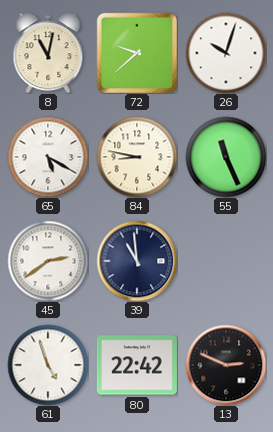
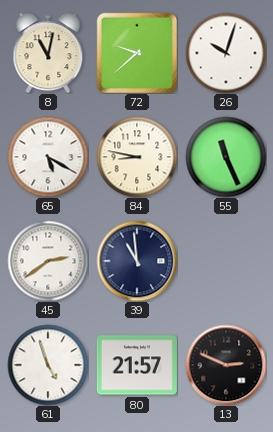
80: 22:42 -> 21:57 (137, 365)
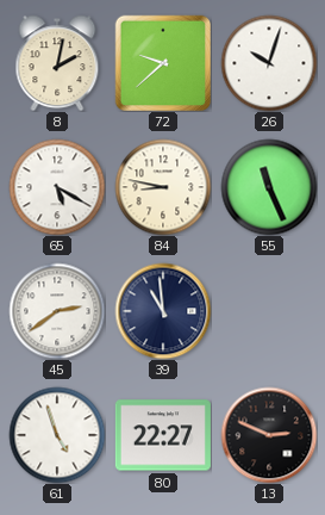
8: 11:02 -> 2:02 (57, 63)
80: 21:57 -> 22:27 (163, 435)
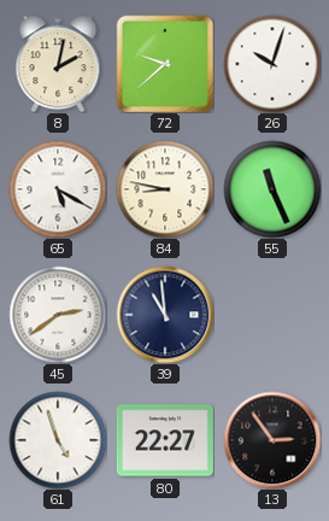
13: 2:49 -> 2:54 (272, 440)
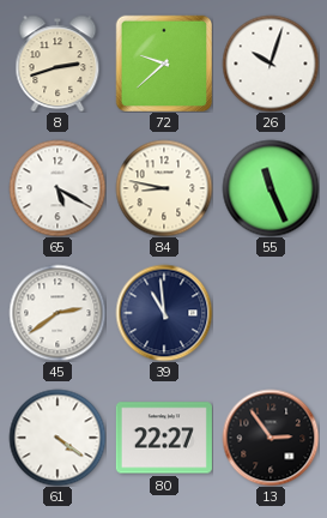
8: 2:02 -> 2:42 (57, 64)
61: 4:57 -> 4:21 (57, 438)
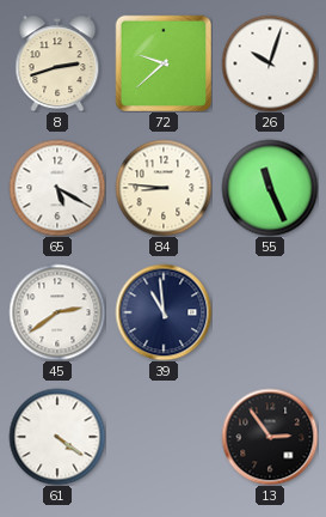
84: 8:47 -> 8:46 (164, 188)
80: 22:27 -> none (164, 438)
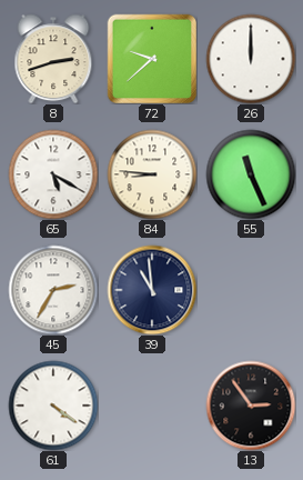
26: 10:03 -> 12:00 (251, 59)
45: 2:39 -> 2:35 (53, 290)
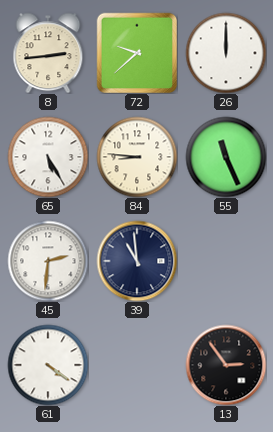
8: 2:42 -> 2:44 (48, 53)
65: 5:20 -> 5:25 (48, 157)
45: 2:35 -> 2:31 (48, 261)
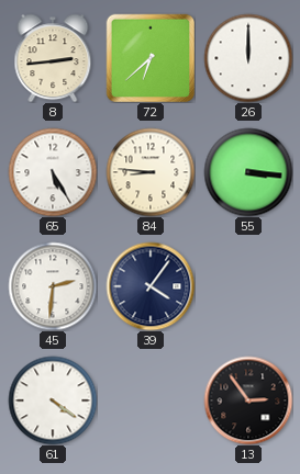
72: 9:38 -> 6:38 (151, 58)
55: 11:26 -> 3:16 (248, 172)
39: 10:59 -> 4:06 (151, 286)
